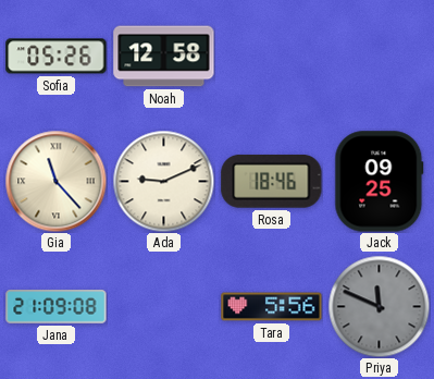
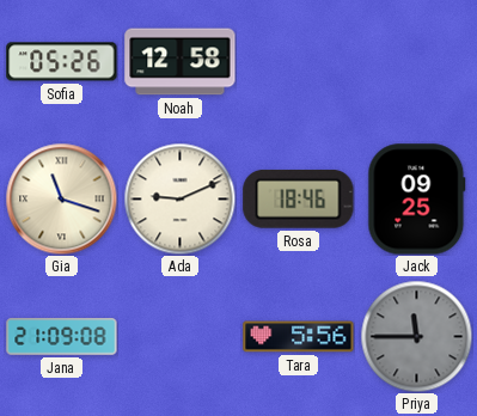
Gia: 11:23 -> 11:18 (61, 198)
Priya: 11:49 -> 11:45 (416, 336)
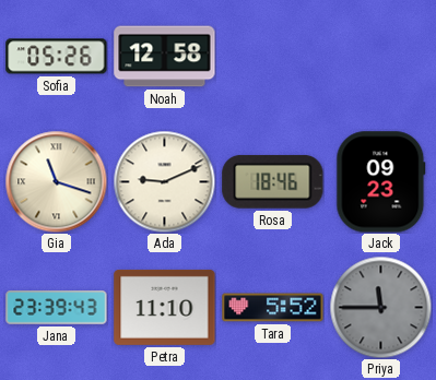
Jack: 09:25 -> 09:23 (381, 182)
Jana: 21:09 -> 23:39 (57, 308)
Petra: none -> 11:10 (165, 307)
Tara: 5:56 -> 5:52 (273, 308)
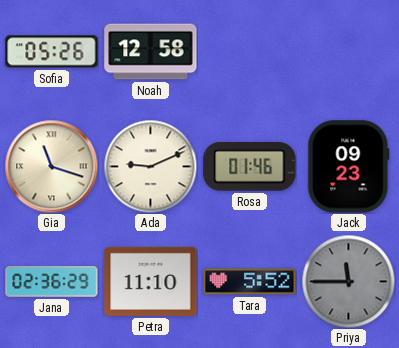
Rosa: 18:46 -> 01:46 (250, 167)
Jana: 23:39 -> 02:36 (52, 282)
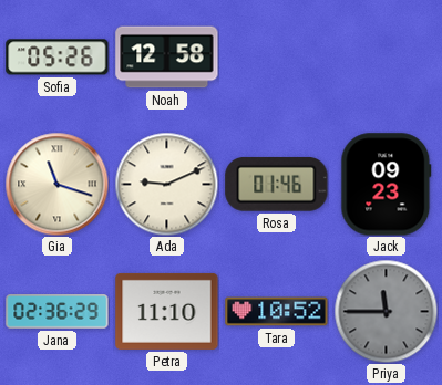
Tara: 5:52 -> 10:52 (277, 312)
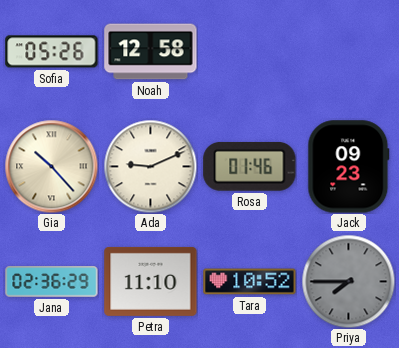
Gia: 11:18 -> 10:23 (51, 166)
Priya: 11:45 -> 7:45 (348, 281)
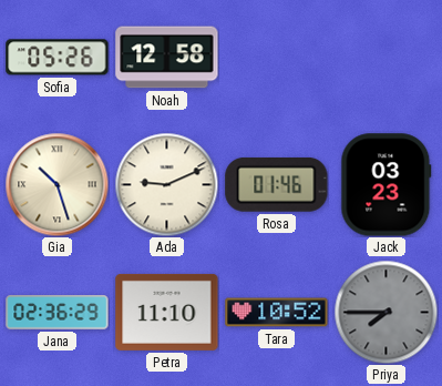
Gia: 10:23 -> 10:27 (56, 184)
Jack: 09:23 -> 03:23 (387, 185)
